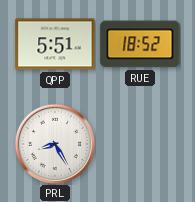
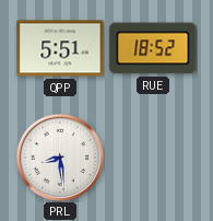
PRL: 8:25 -> 8:29 (59, 156)
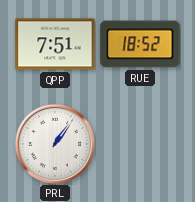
QPP: 5:51 -> 7:51 (55, 44)
PRL: 8:29 -> 1:06 (54, 143)
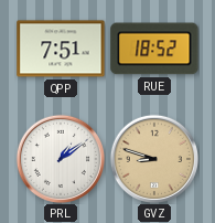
PRL: 1:06 -> 1:09 (60, 158)
GVZ: none -> 8:48 (153, 158)
